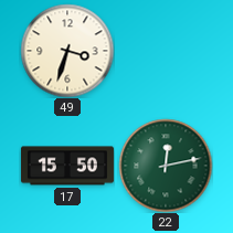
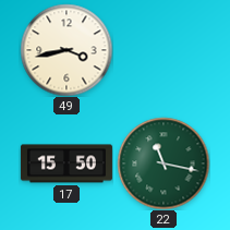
49: 3:33 -> 3:43 (66, 50)
22: 12:13 -> 11:17 (164, 164)
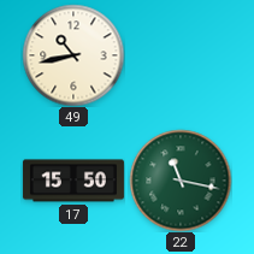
49: 3:43 -> 10:43 (73, 55)
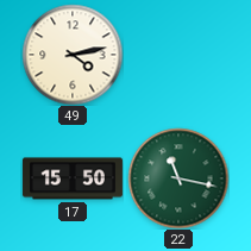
49: 10:43 -> 4:13 (73, 55)
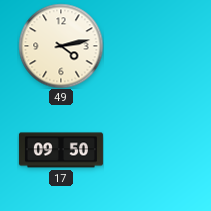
17: 15:50 -> 09:50 (61, 150)
22: 11:17 -> none (178, 178)
